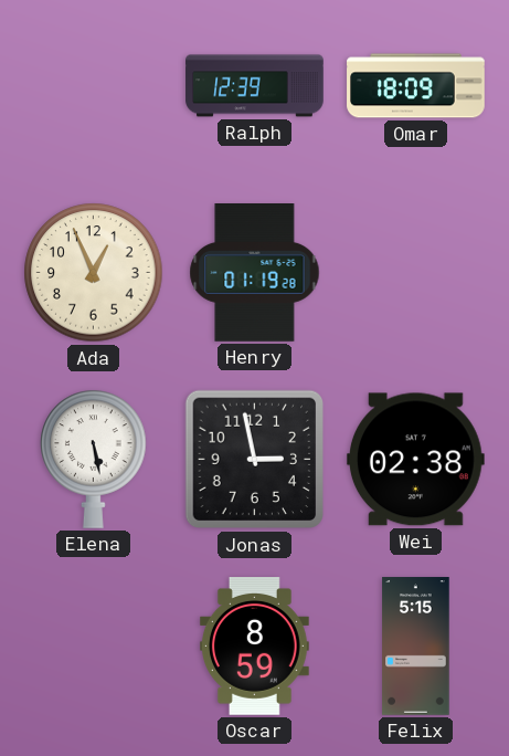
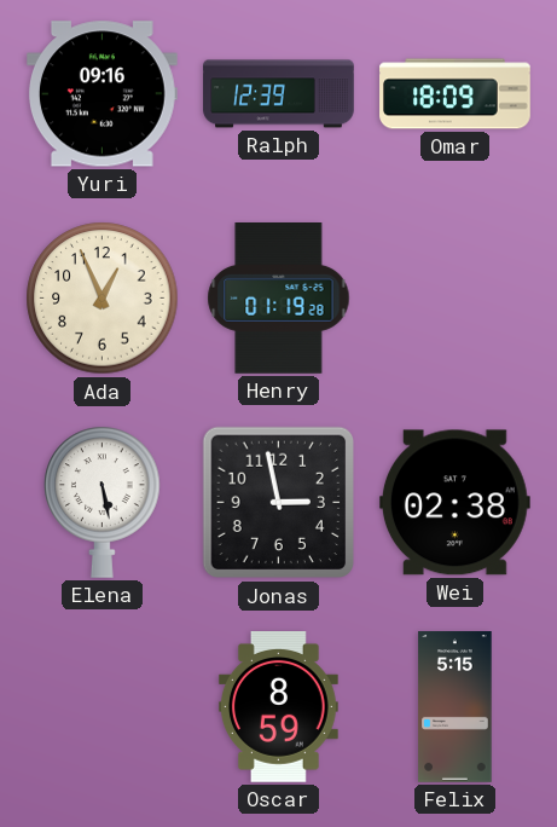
Yuri: none -> 09:16 (103, 94)
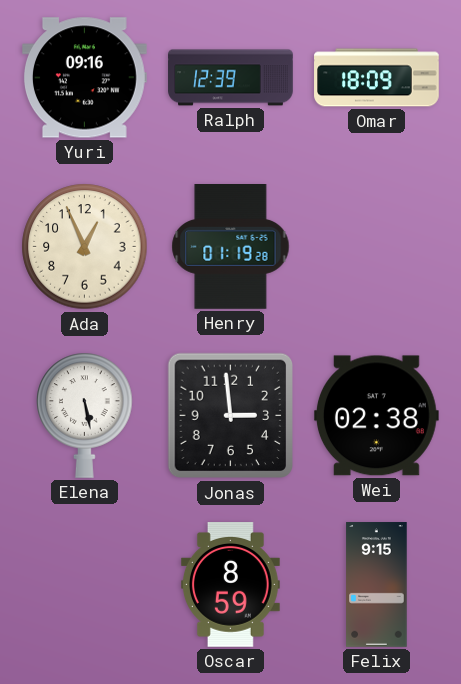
Jonas: 2:58 -> 2:59 (231, 416)
Felix: 5:15 -> 9:15 (377, 585)
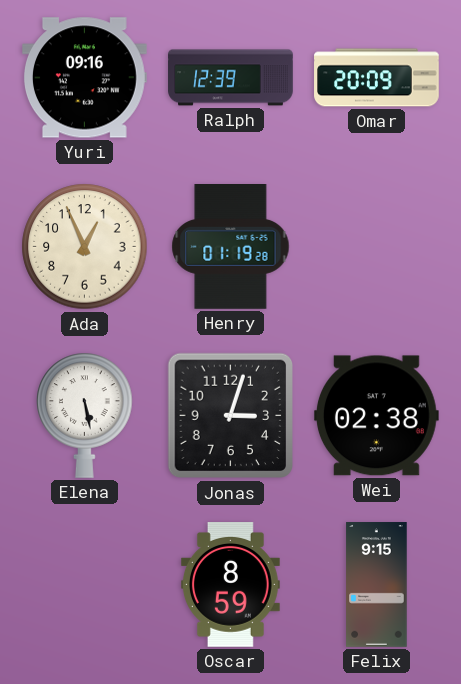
Omar: 18:09 -> 20:09 (377, 78)
Jonas: 2:59 -> 3:03 (231, 416)
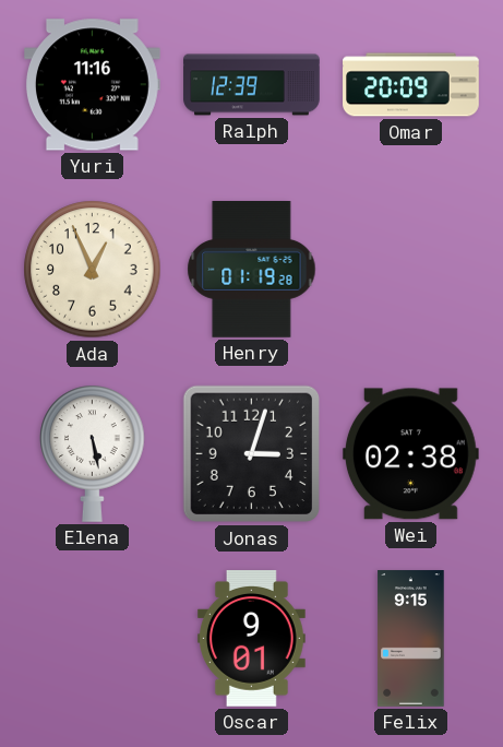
Yuri: 09:16 -> 11:16 (93, 85)
Oscar: 8:59 -> 9:01 (251, 639)
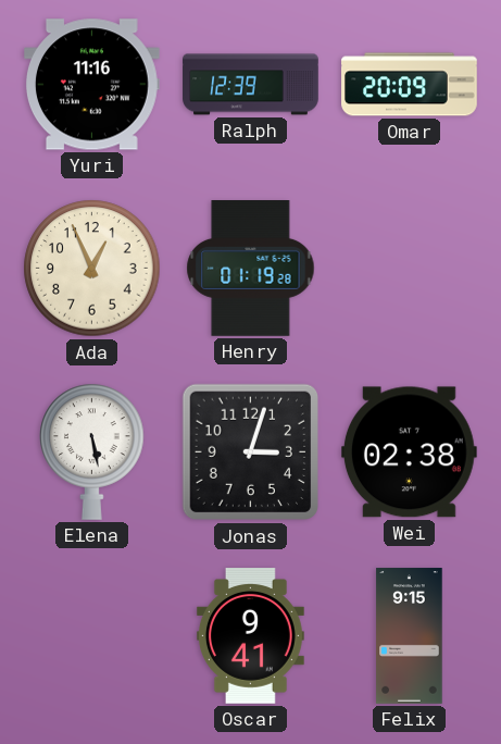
Oscar: 9:01 -> 9:41 (250, 636)
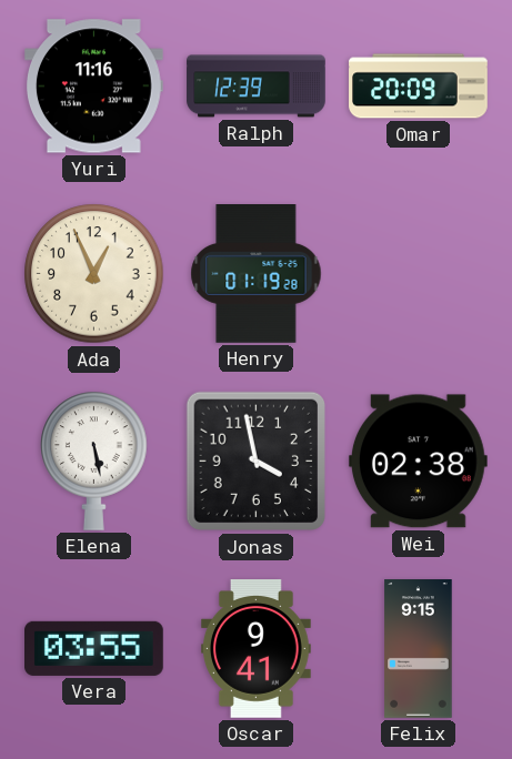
Jonas: 3:03 -> 3:58 (257, 462)
Vera: none -> 03:55 (94, 648)
